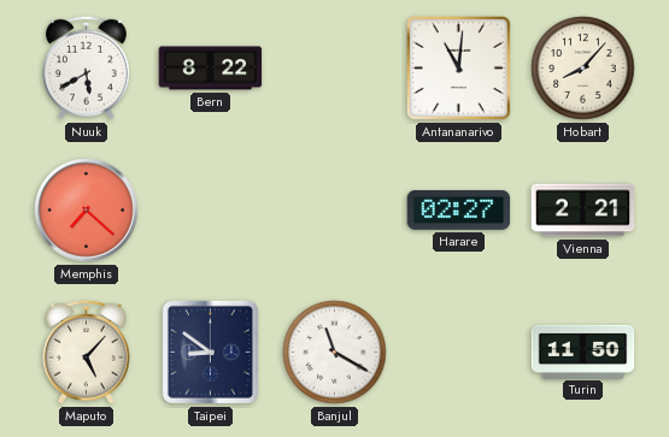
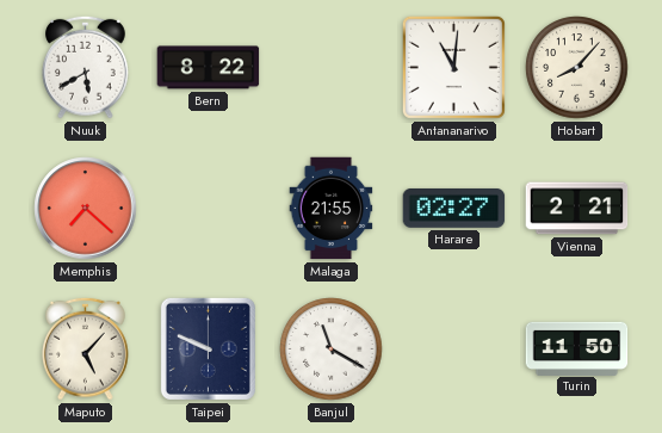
Malaga: none -> 21:55 (332, 209)
Taipei: 8:51 -> 9:49 (208, 348)
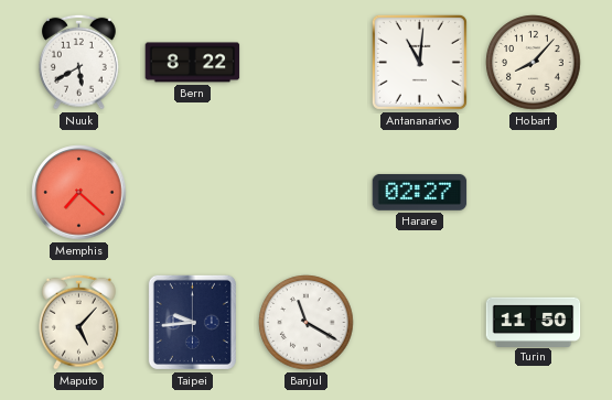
Malaga: 21:55 -> none (332, 209)
Vienna: 2:21 -> none (577, 209)
Taipei: 9:49 -> 9:44 (192, 322)
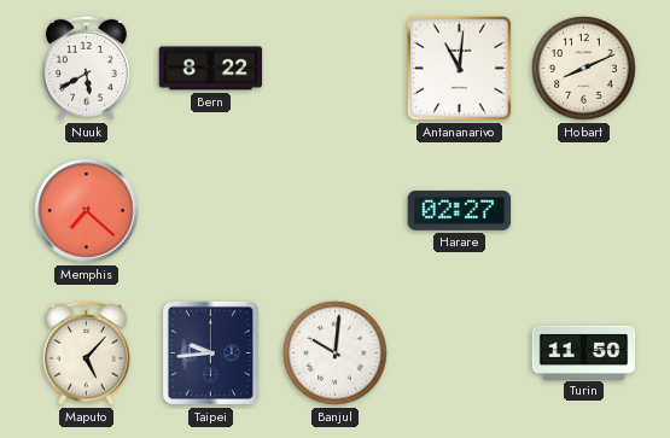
Hobart: 8:07 -> 8:11 (584, 69)
Banjul: 11:20 -> 10:01 (336, 354)
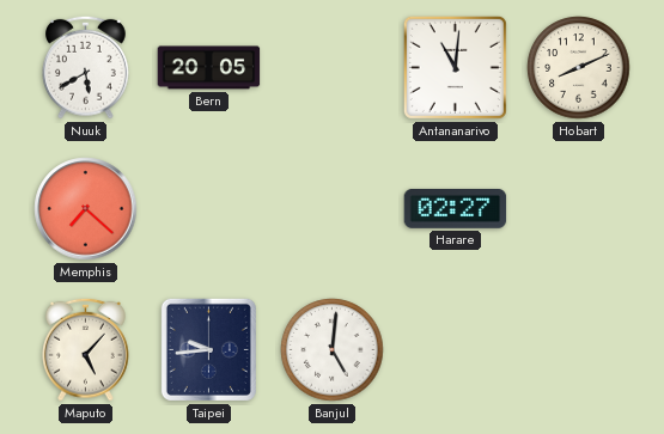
Bern: 8:22 -> 20:05 (209, 68)
Banjul: 10:01 -> 5:01 (333, 350)
Turin: 11:50 -> none (584, 352)
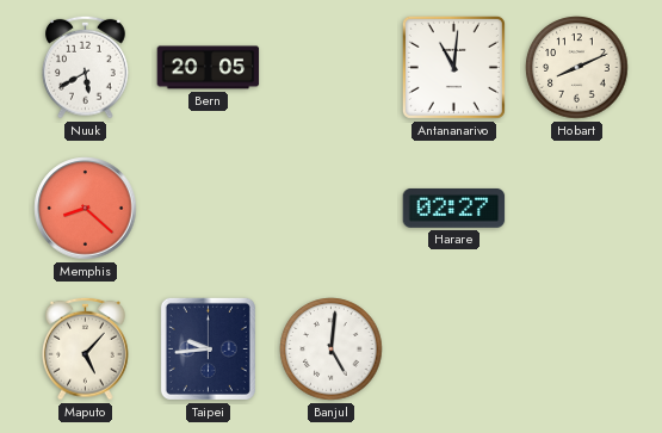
Memphis: 7:22 -> 8:22 (86, 209)
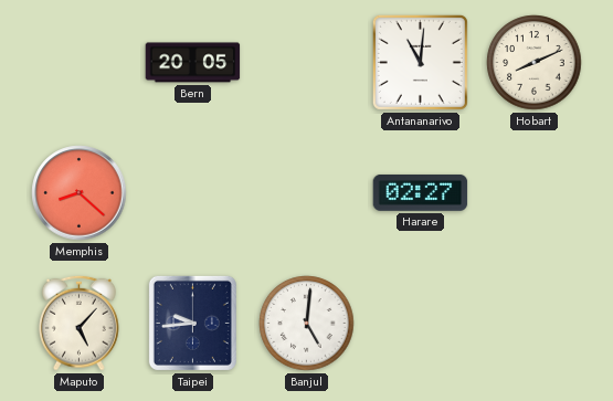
Nuuk: 5:40 -> none (86, 67)
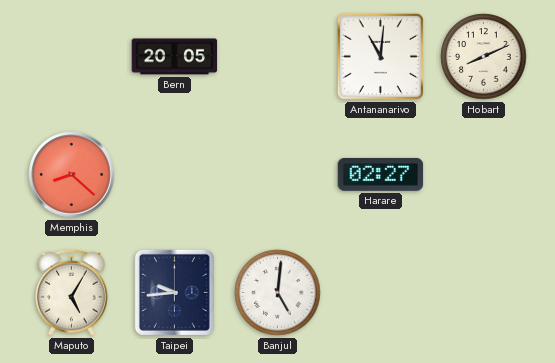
Maputo: 5:07 -> 5:05 (72, 292)
